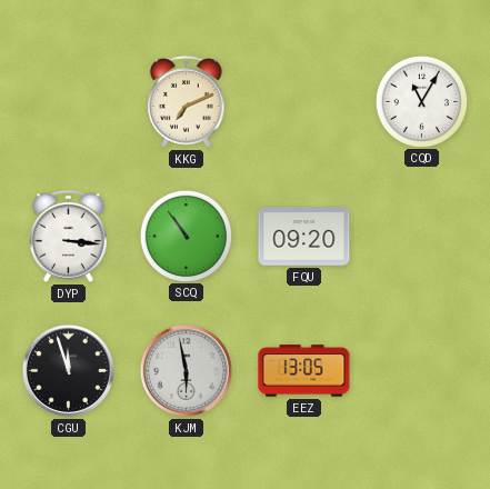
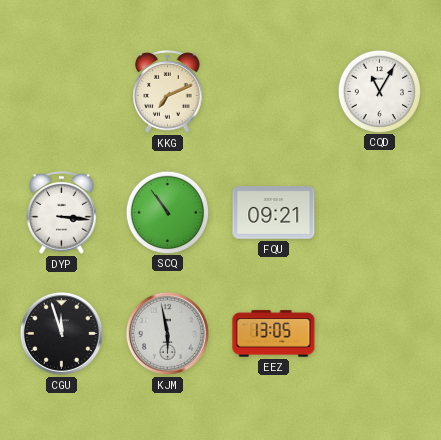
FQU: 09:20 -> 09:21 (274, 213)
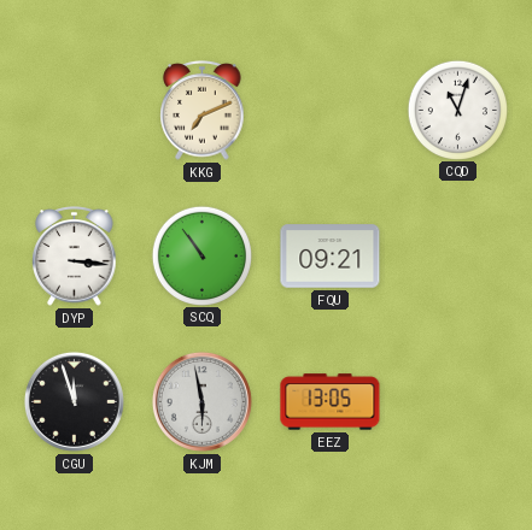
CQD: 11:05 -> 11:03 (457, 110)
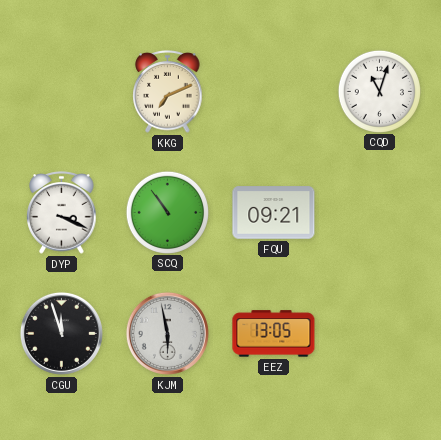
DYP: 3:16 -> 3:19 (62, 213)
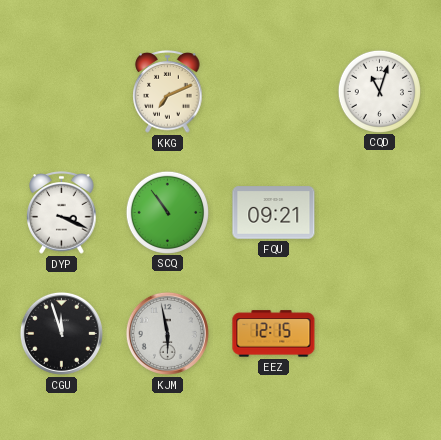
EEZ: 13:05 -> 12:15 (274, 334)
